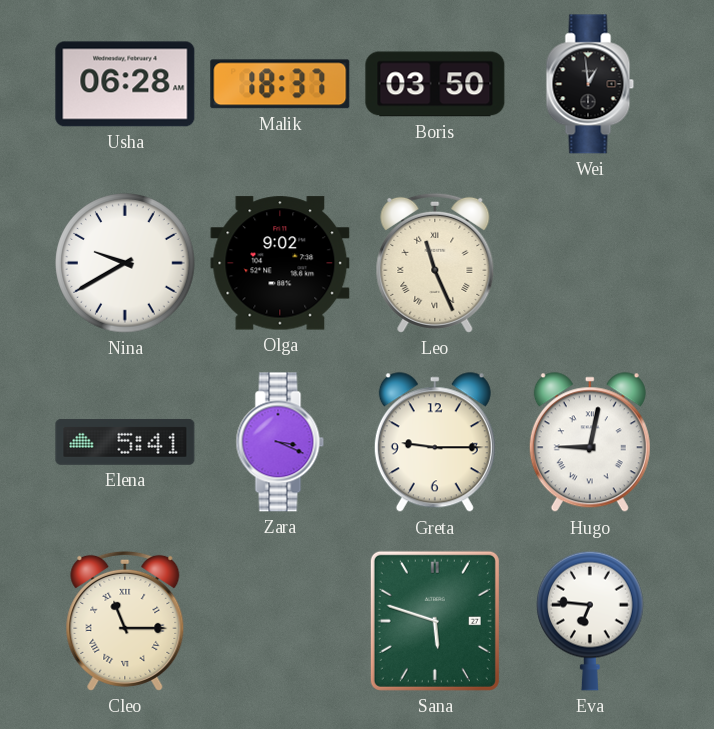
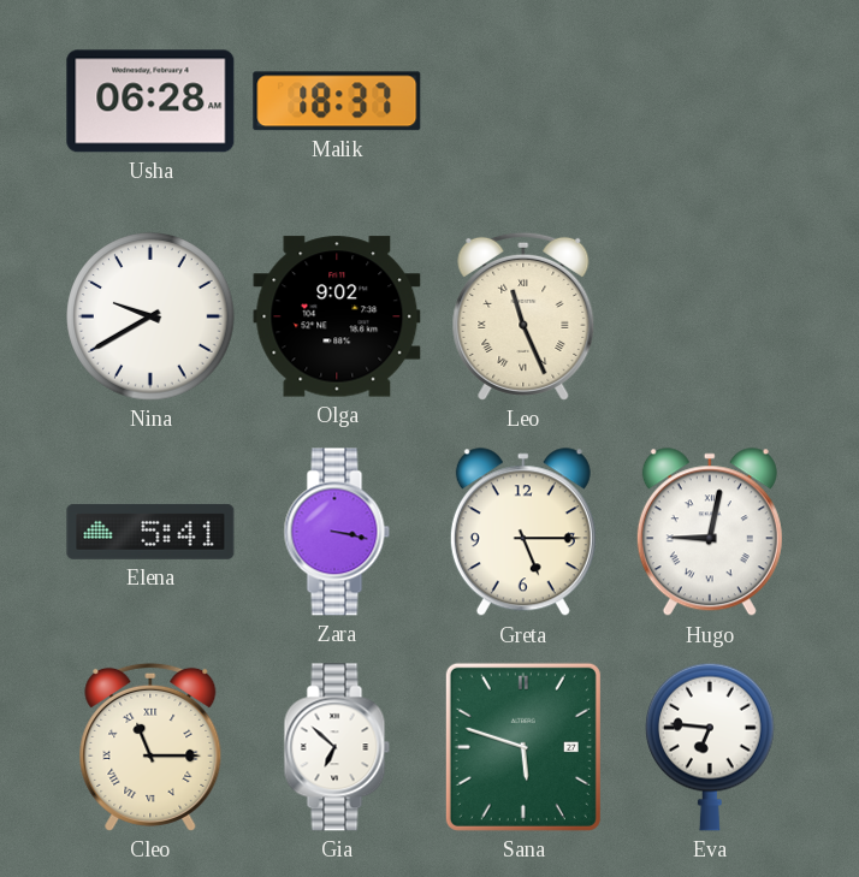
Boris: 03:50 -> none (435, 84)
Wei: 12:59 -> none (590, 84)
Zara: 3:19 -> 3:17 (337, 532)
Greta: 9:15 -> 5:15 (523, 533)
Gia: none -> 6:52 (337, 747)
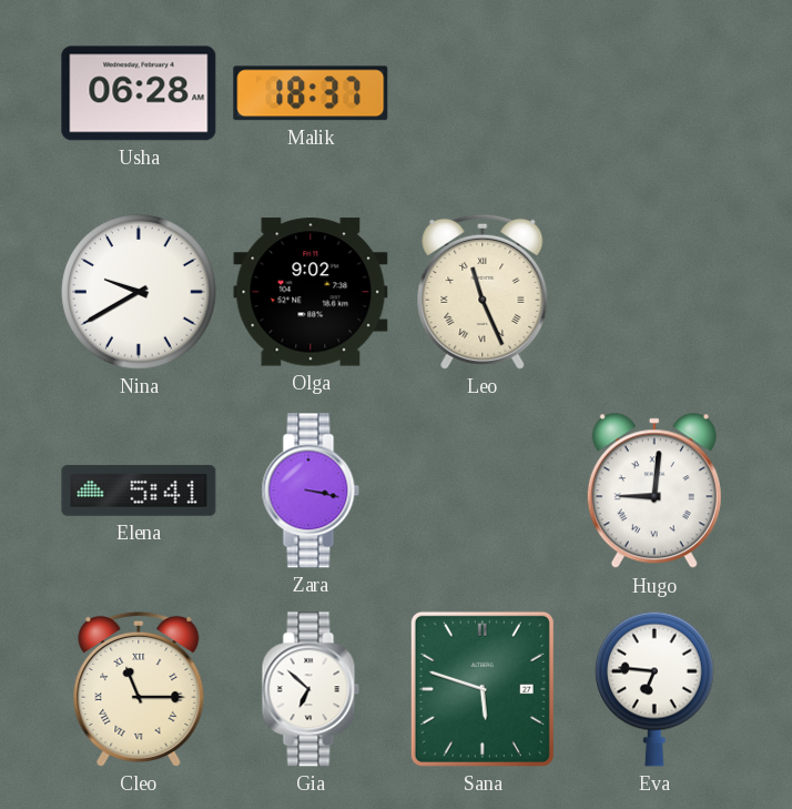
Greta: 5:15 -> none (523, 533)
Hugo: 9:02 -> 9:01 (654, 492)
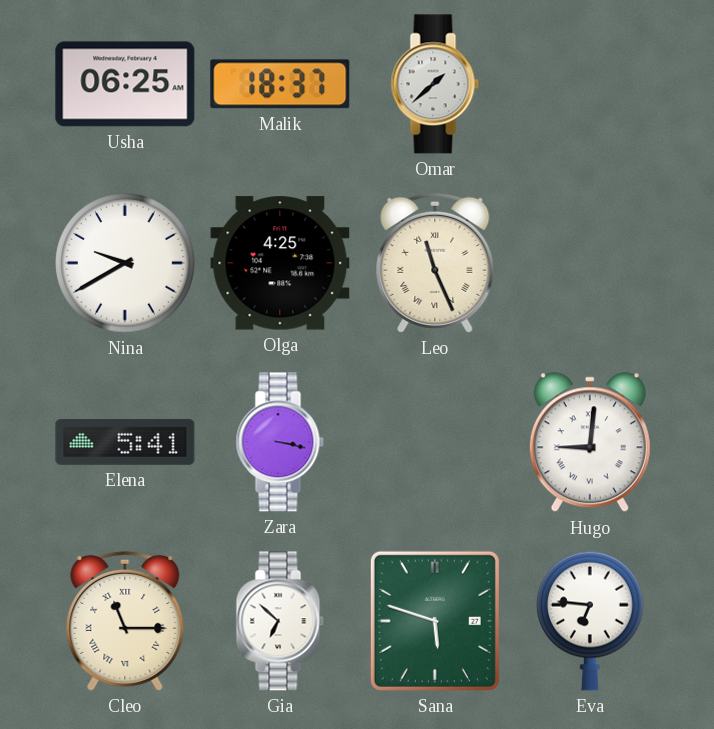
Usha: 06:28 -> 06:25 (125, 84)
Omar: none -> 1:38 (435, 84)
Olga: 9:02 -> 4:25 (280, 263)
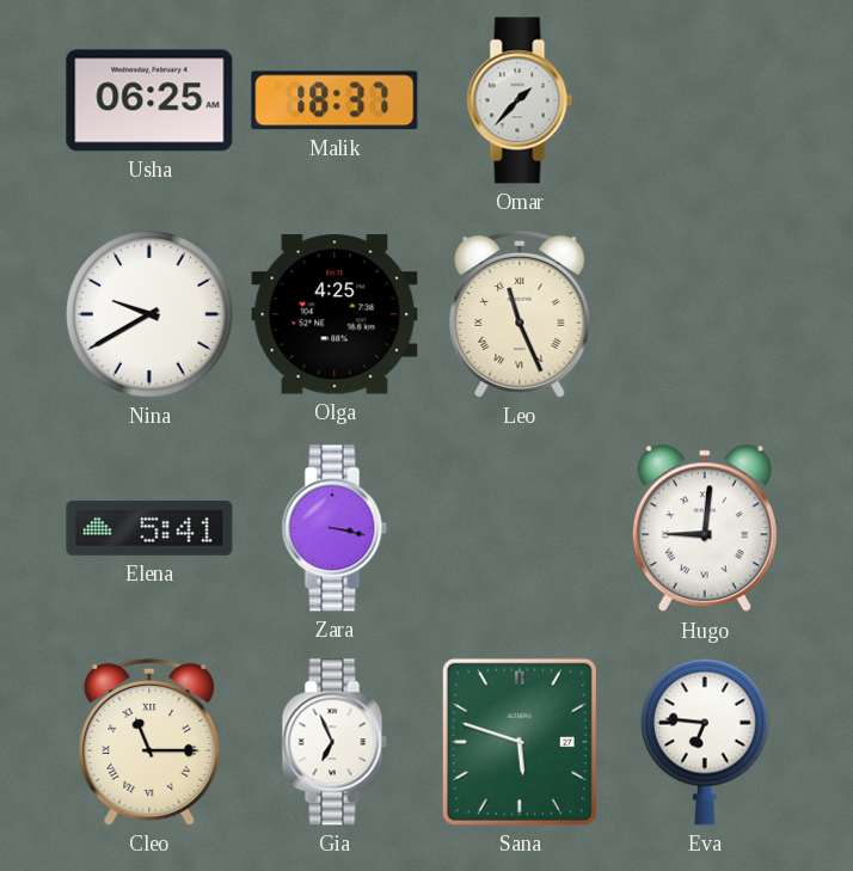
Omar: 1:38 -> 1:37 (520, 100)
Gia: 6:52 -> 6:56 (335, 742)
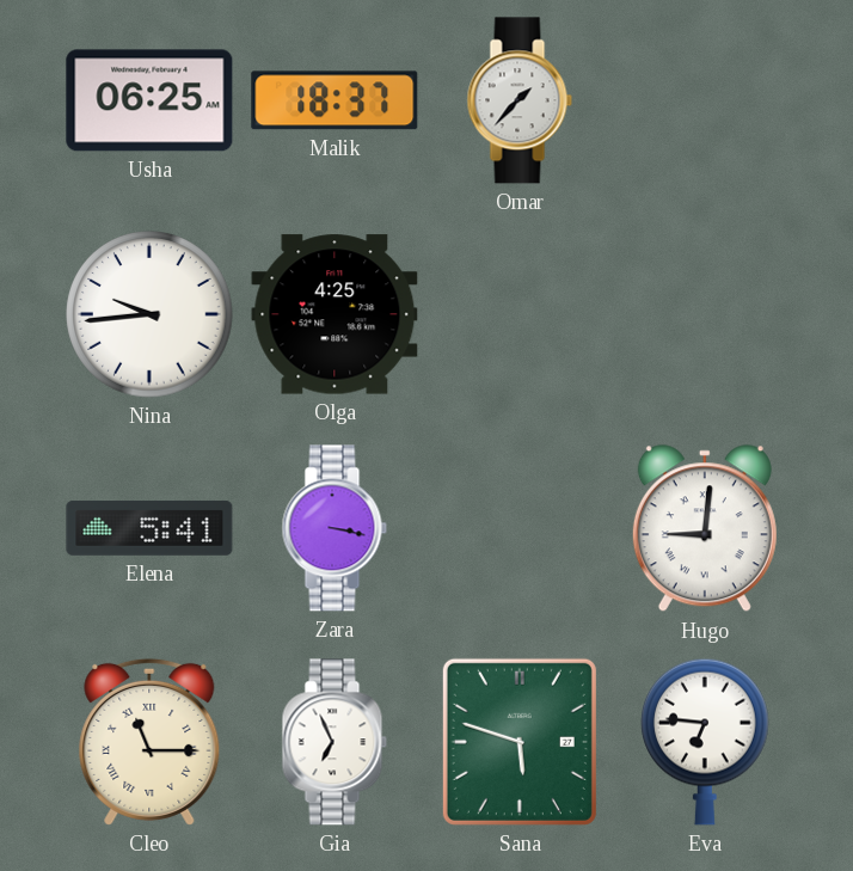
Nina: 9:40 -> 9:44 (149, 314)
Leo: 11:26 -> none (520, 314)
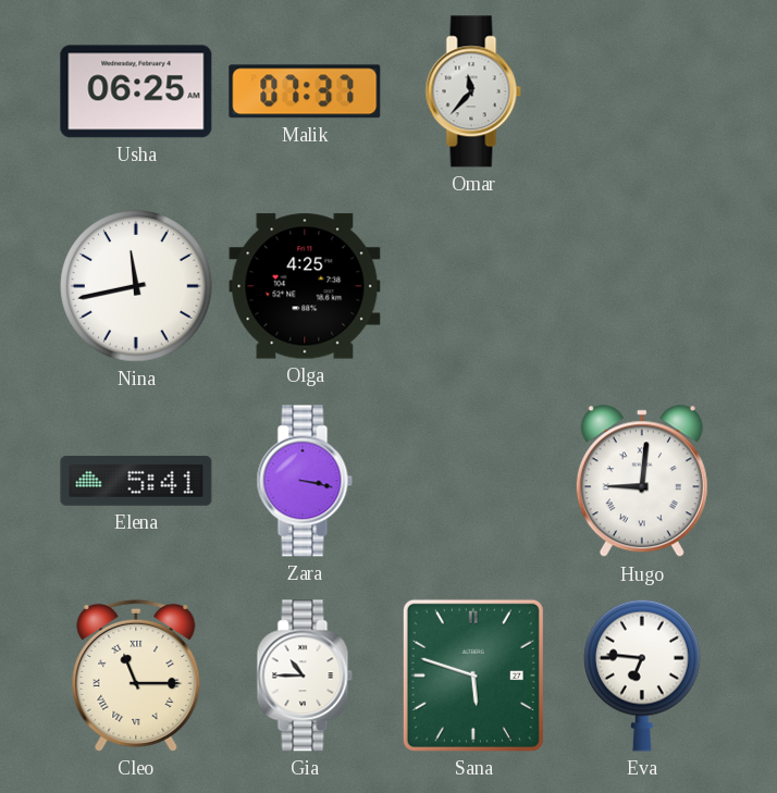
Malik: 18:37 -> 07:37 (305, 91)
Omar: 1:37 -> 11:37 (473, 91)
Nina: 9:44 -> 11:43 (136, 286)
Gia: 6:56 -> 10:45 (305, 676)
